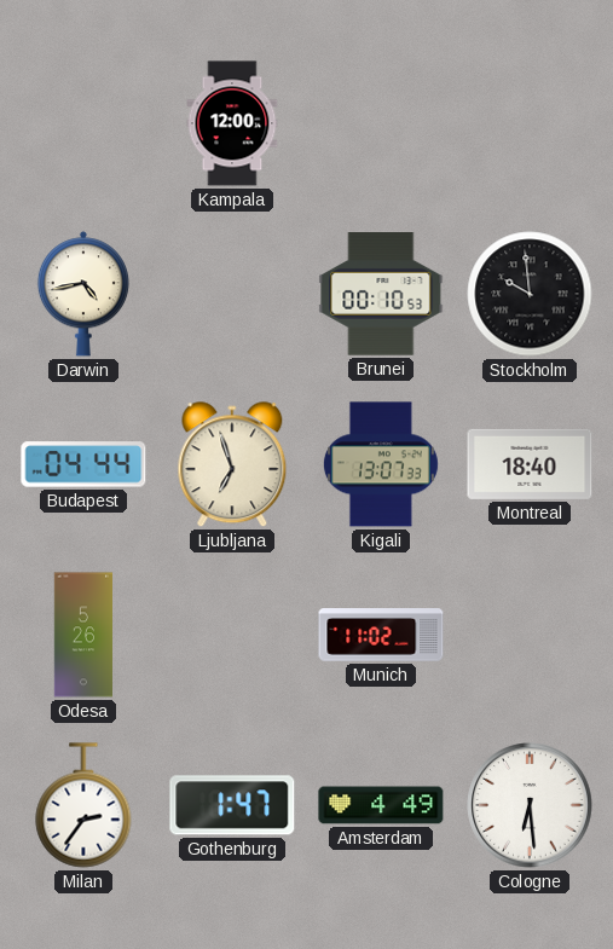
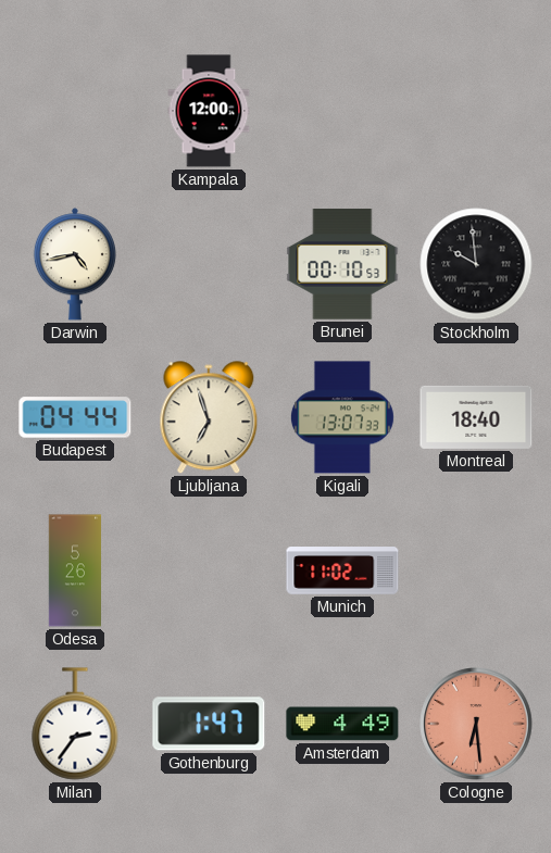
Cologne dial: white -> salmon (476, 724)
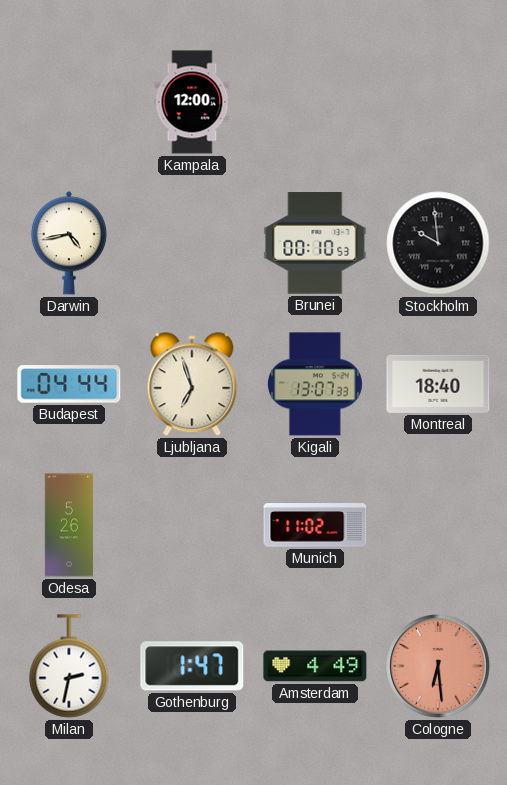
Milan: 2:36 -> 2:32 (69, 666)
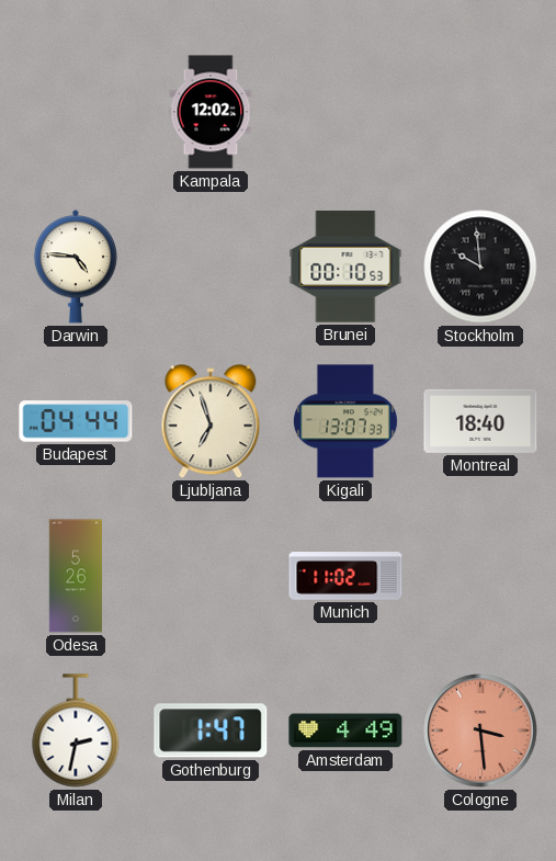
Kampala: 12:00 -> 12:02 (211, 112)
Darwin: 4:43 -> 4:46 (76, 267)
Cologne: 6:29 -> 3:29 (480, 730)
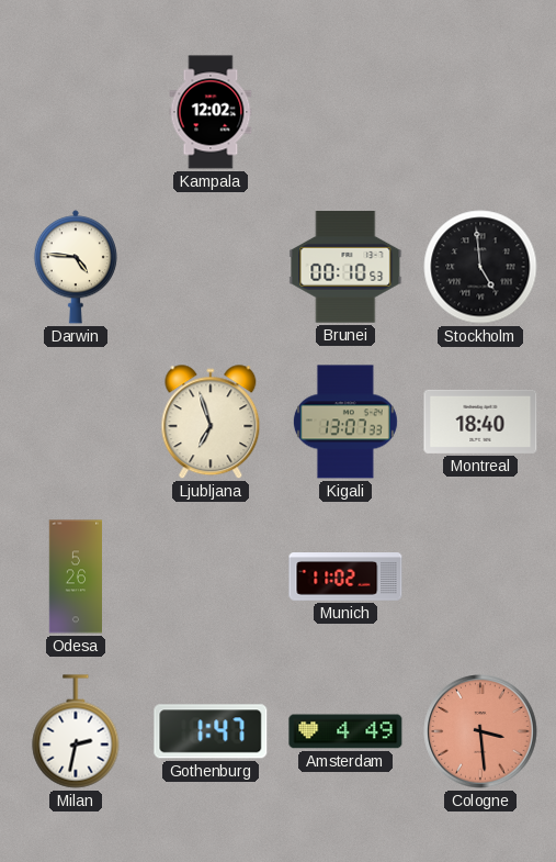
Stockholm: 9:59 -> 4:59 (480, 267)
Budapest: 04:44 -> none (76, 421)
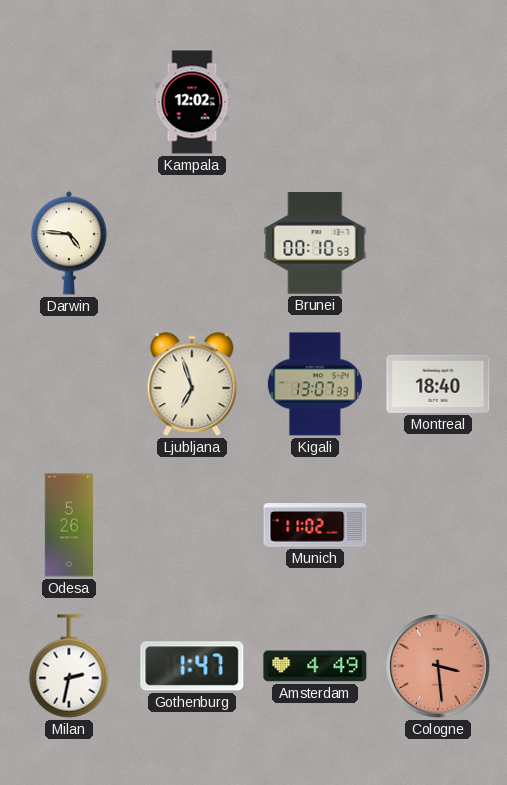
Stockholm: 4:59 -> none (480, 267)
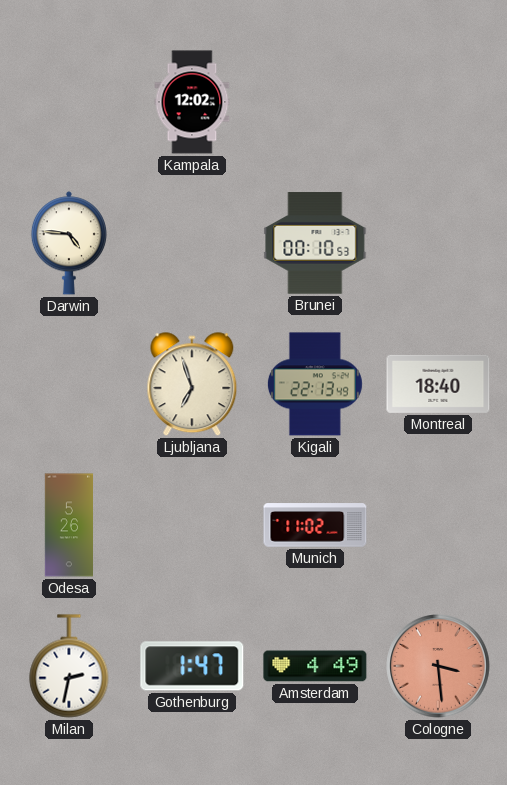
Kigali: 13:07 -> 22:13 (315, 384)
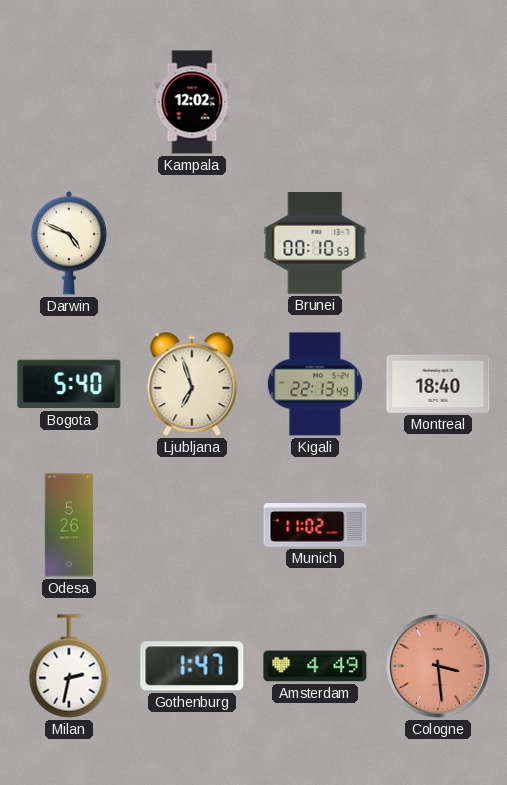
Darwin: 4:46 -> 4:49 (69, 243)
Bogota: none -> 5:40 (69, 384)
